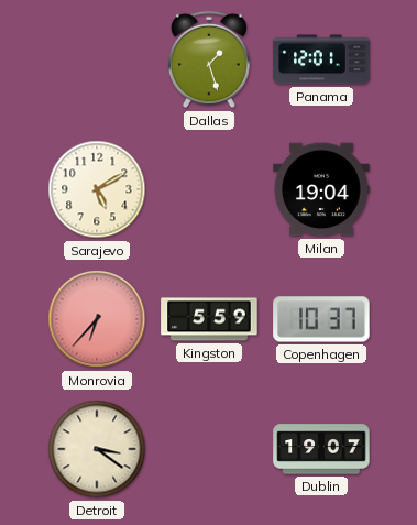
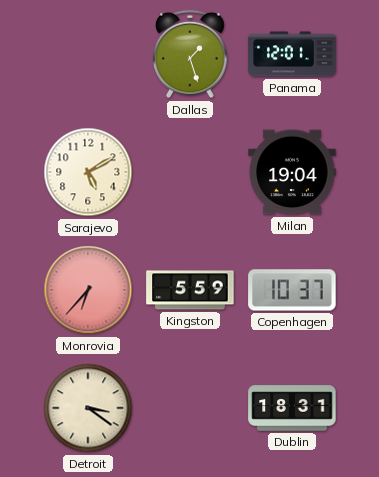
Dublin: 19:07 -> 18:31 (292, 408)
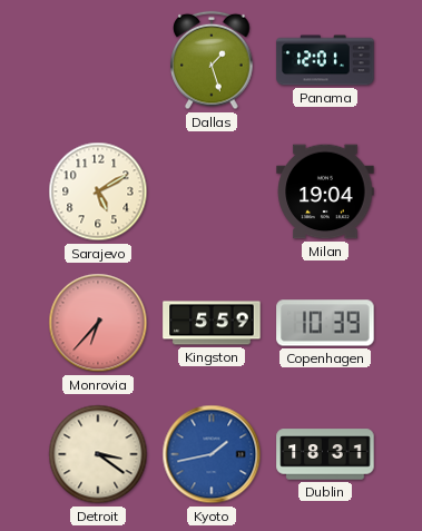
Copenhagen: 10:37 -> 10:39 (325, 323)
Kyoto: none -> 1:43 (212, 454)
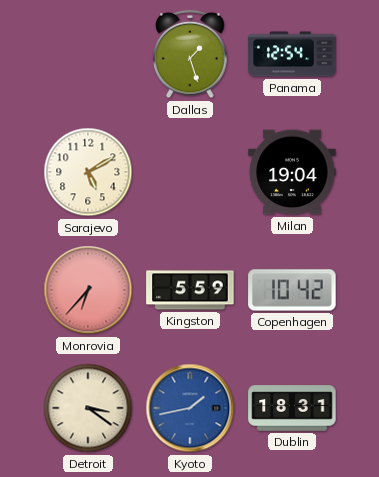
Panama: 12:01 -> 12:54 (292, 54)
Copenhagen: 10:39 -> 10:42 (292, 290)
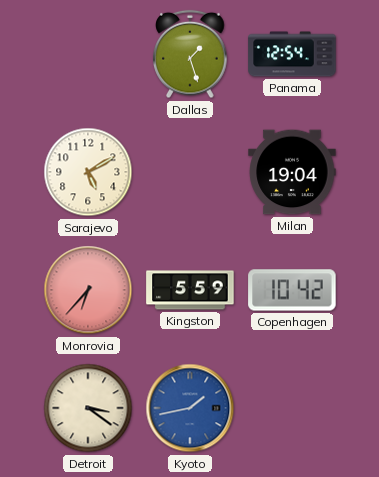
Dublin: 18:31 -> none (292, 408)
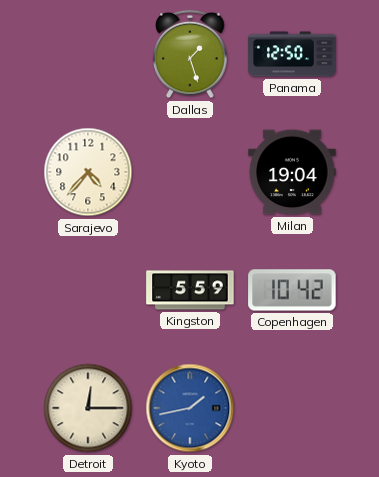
Panama: 12:54 -> 12:50 (292, 54)
Sarajevo: 5:10 -> 4:37 (88, 172)
Monrovia: 6:37 -> none (88, 290)
Detroit: 3:21 -> 12:15 (88, 408)
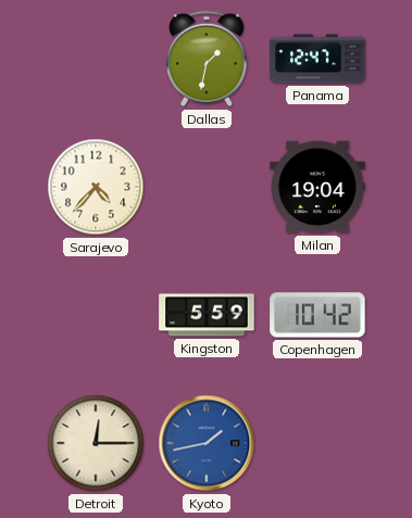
Dallas: 1:27 -> 1:32 (207, 59)
Panama: 12:50 -> 12:47 (317, 59)
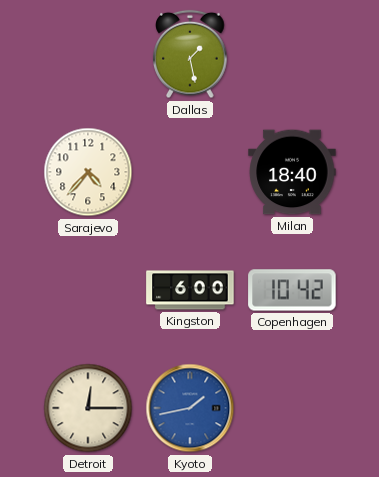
Dallas: 1:32 -> 1:28 (190, 54)
Panama: 12:47 -> none (317, 59)
Milan: 19:04 -> 18:40 (292, 172)
Kingston: 5:59 -> 6:00 (190, 290)
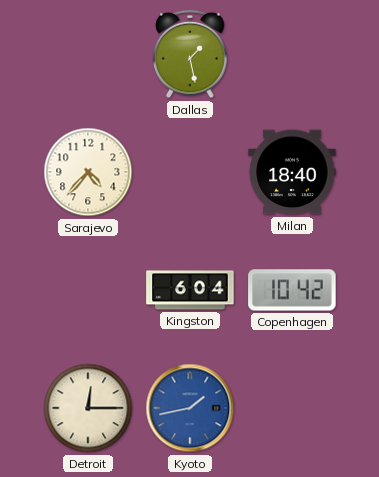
Kingston: 6:00 -> 6:04 (190, 290)
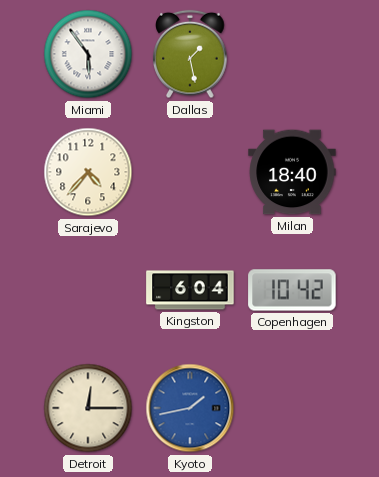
Miami: none -> 5:54 (88, 54)
